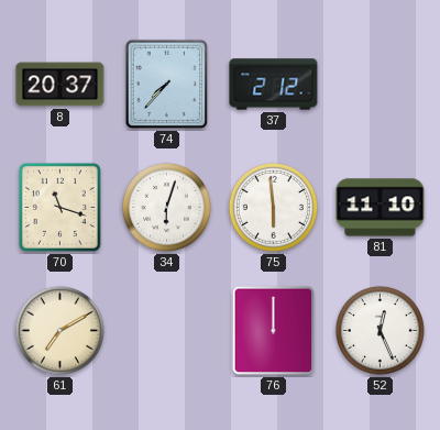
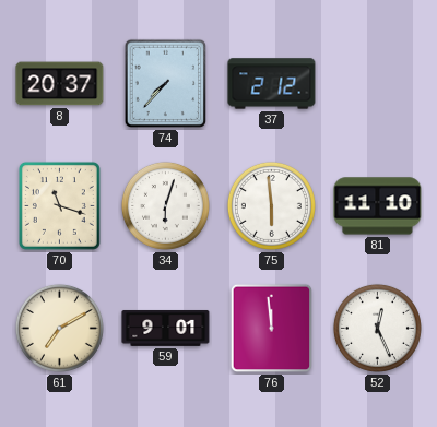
59: none -> 9:01 (166, 329)
76: 12:00 -> 11:59 (272, 329)
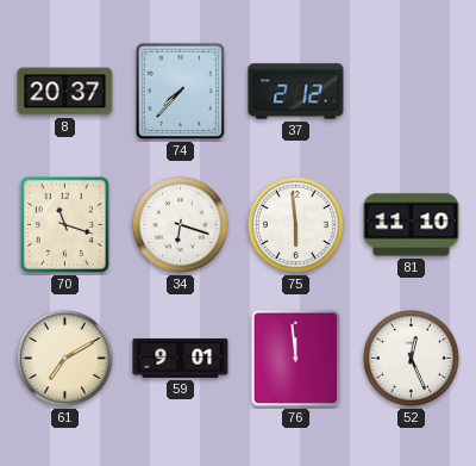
34: 6:03 -> 6:18 (180, 224)
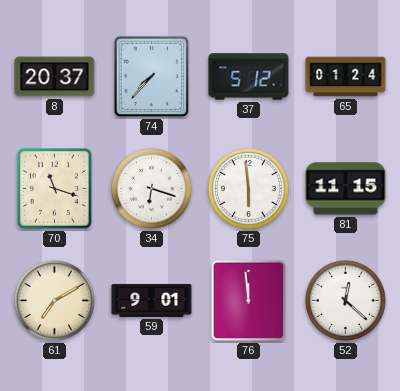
37: 2:12 -> 5:12 (249, 77)
65: none -> 01:24 (346, 77)
81: 11:10 -> 11:15 (346, 189)
52: 12:26 -> 12:22 (345, 300)
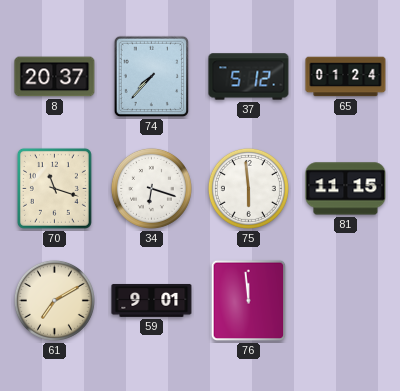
52: 12:22 -> none (345, 300)
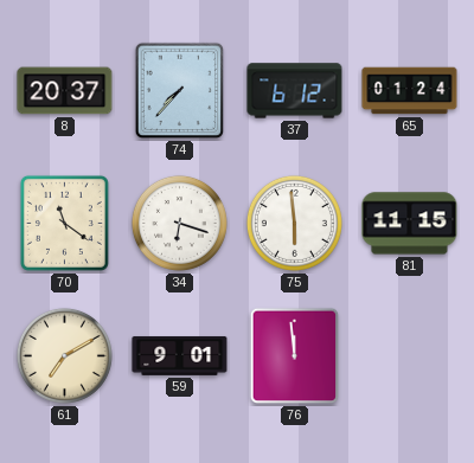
37: 5:12 -> 6:12 (295, 91)
70: 11:18 -> 11:21 (64, 223)
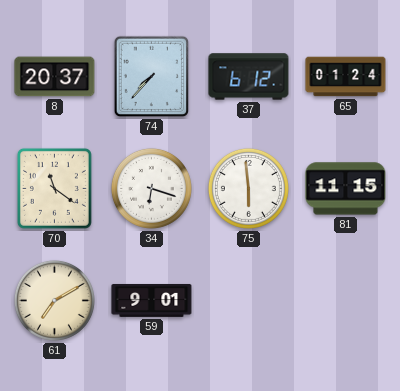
76: 11:59 -> none (295, 356)
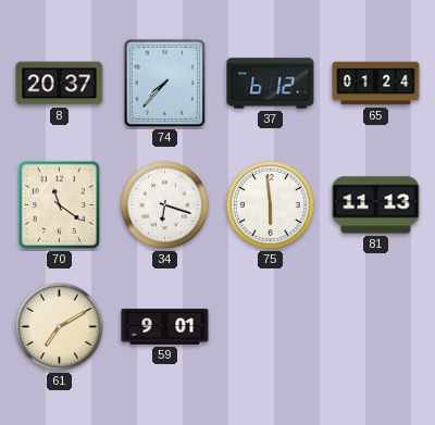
81: 11:15 -> 11:13 (376, 205)
